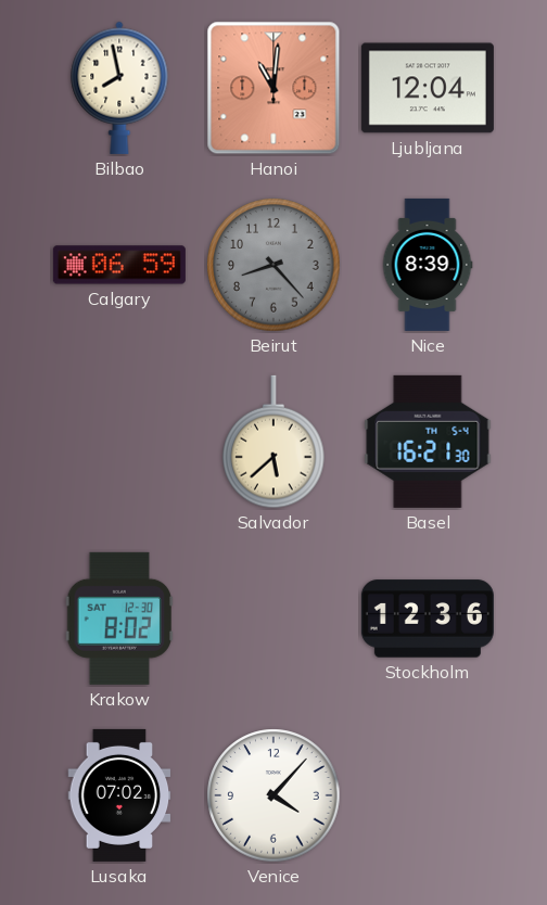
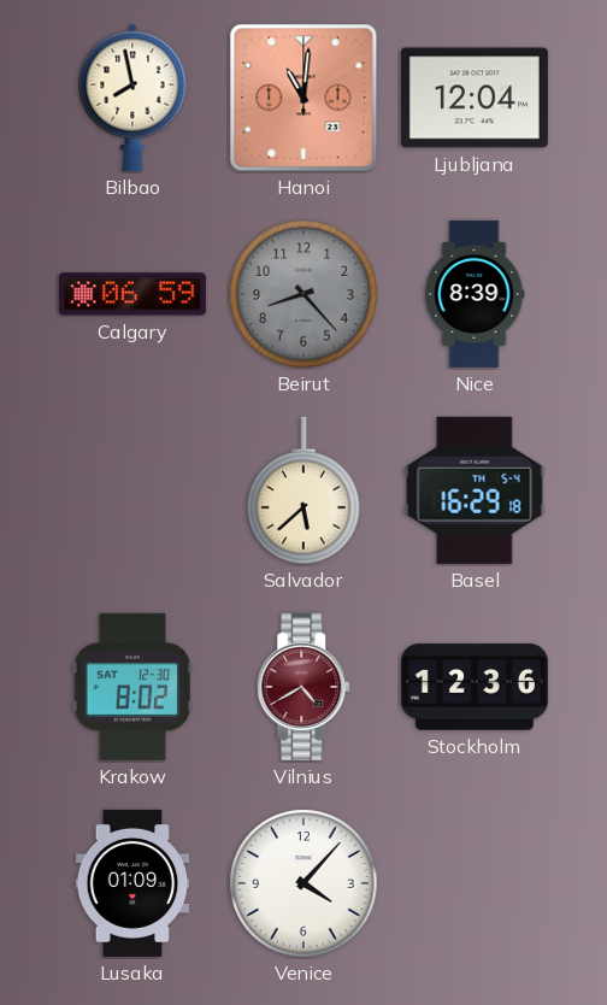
Basel: 16:21 -> 16:29 (475, 490)
Vilnius: none -> 4:40 (305, 687)
Lusaka: 07:02 -> 01:09 (132, 883)
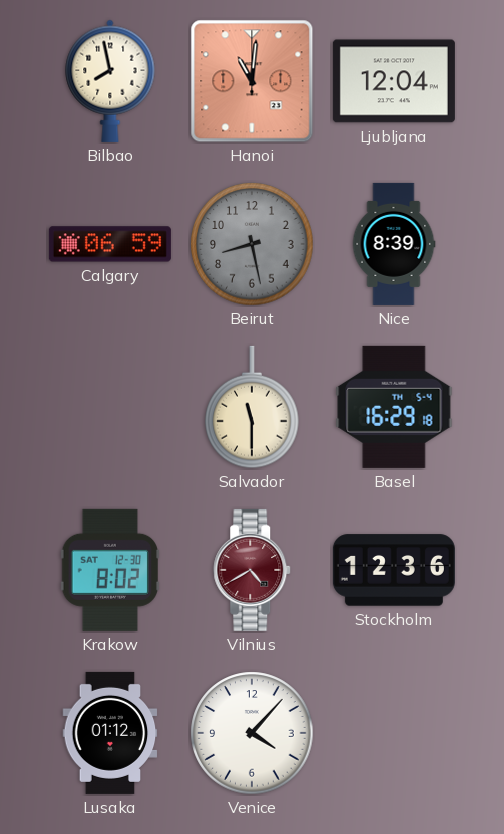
Beirut: 8:23 -> 8:28 (252, 244)
Salvador: 5:38 -> 11:30 (252, 407)
Lusaka: 01:09 -> 01:12 (110, 733)
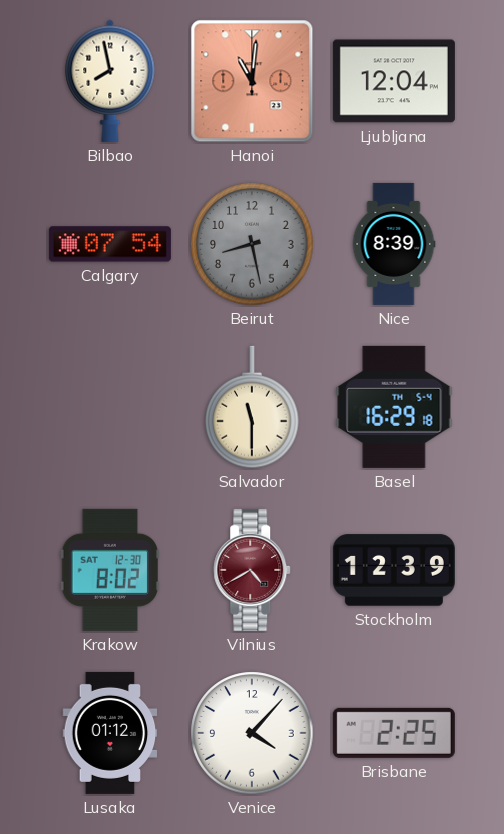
Calgary: 06:59 -> 07:54 (110, 244)
Stockholm: 12:36 -> 12:39 (394, 570)
Brisbane: none -> 2:25 (394, 733)
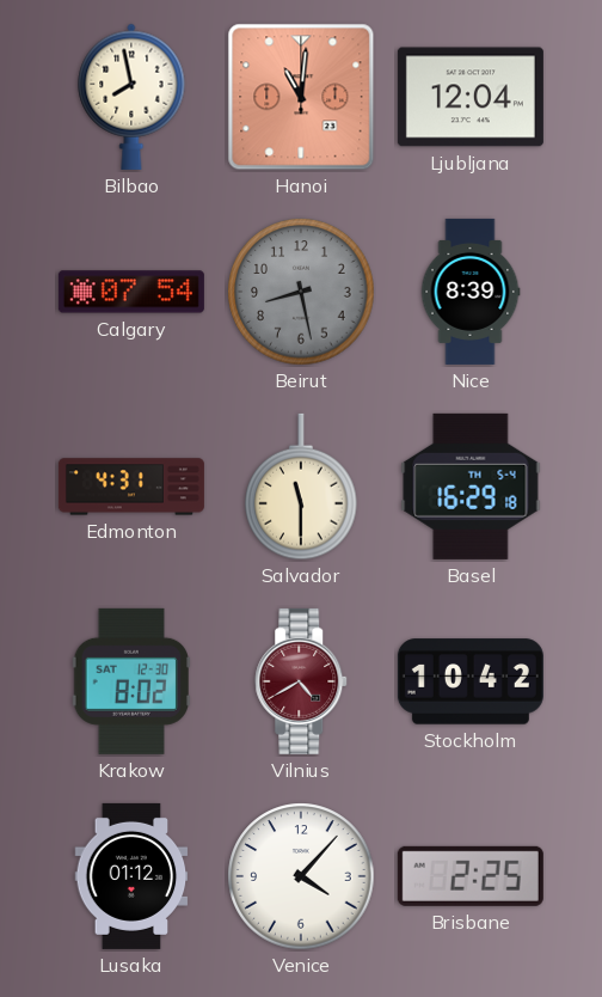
Edmonton: none -> 4:31 (131, 487)
Stockholm: 12:39 -> 10:42 (471, 681)
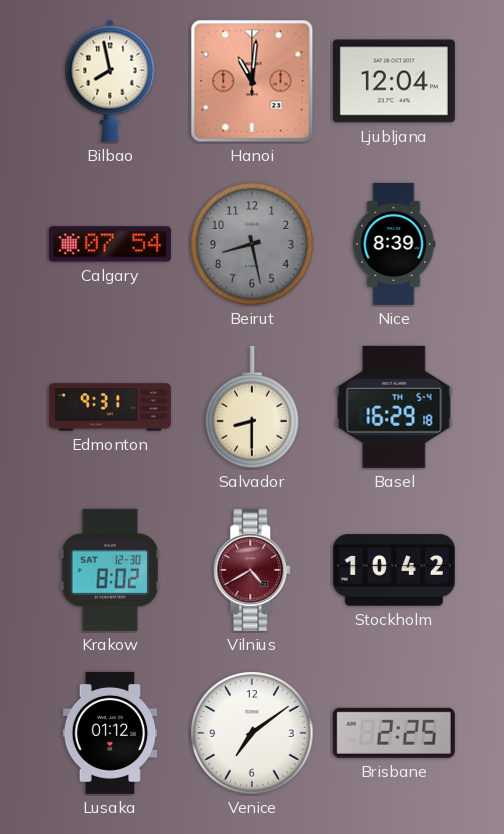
Edmonton: 4:31 -> 9:31 (110, 407)
Salvador: 11:30 -> 8:30 (252, 407)
Venice: 4:07 -> 7:09 (252, 733)
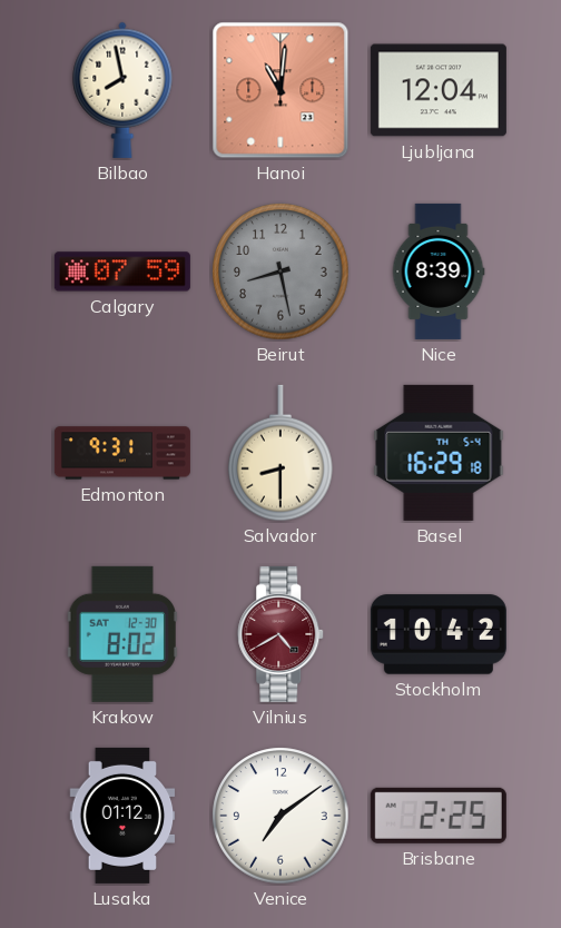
Calgary: 07:54 -> 07:59 (122, 272)
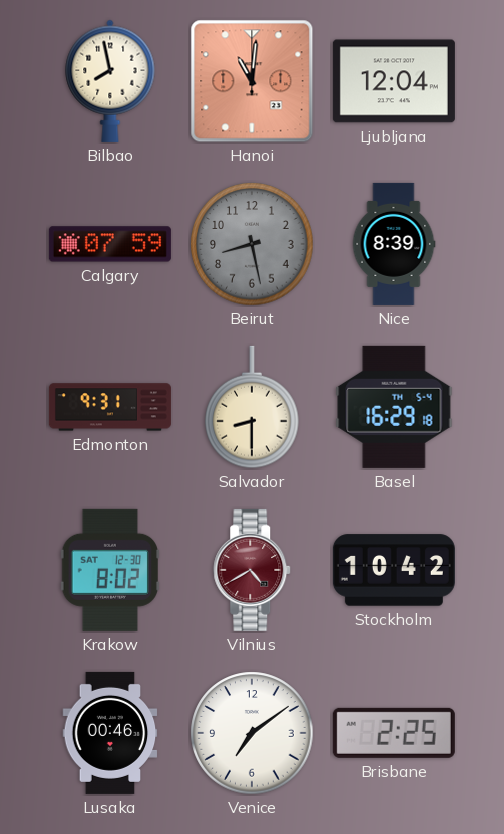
Lusaka: 01:12 -> 00:46 (110, 733)
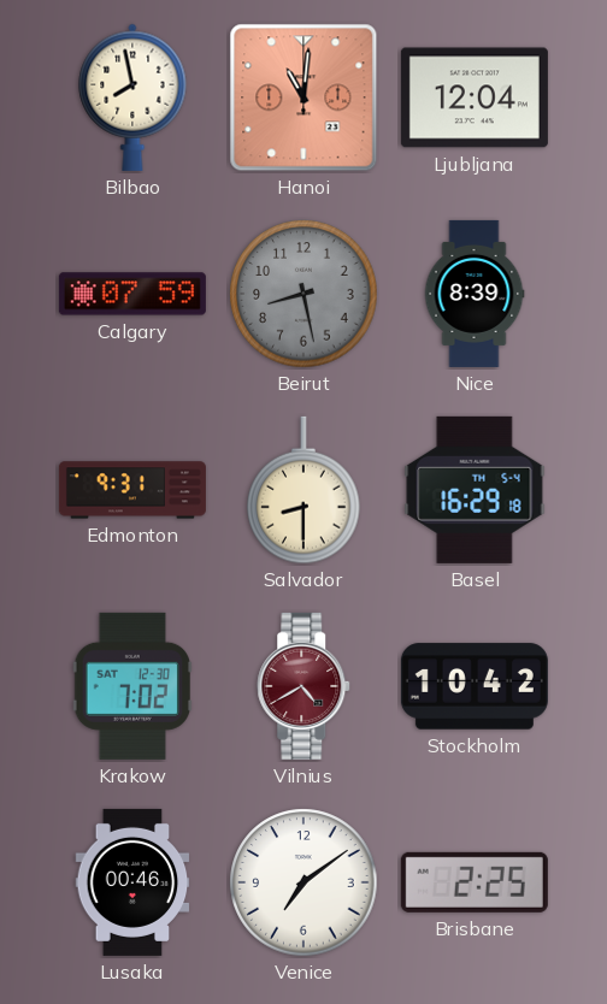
Krakow: 8:02 -> 7:02 (131, 686)
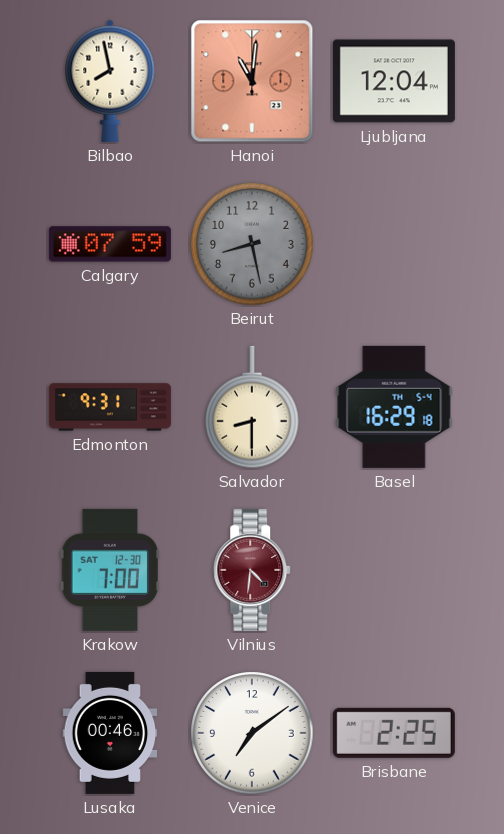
Nice: 8:39 -> none (475, 294)
Krakow: 7:02 -> 7:00 (109, 570)
Vilnius: 4:40 -> 4:31 (253, 570)
Stockholm: 10:42 -> none (475, 686)
